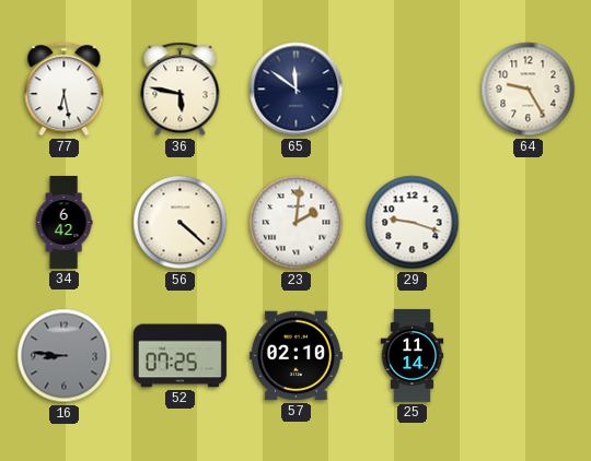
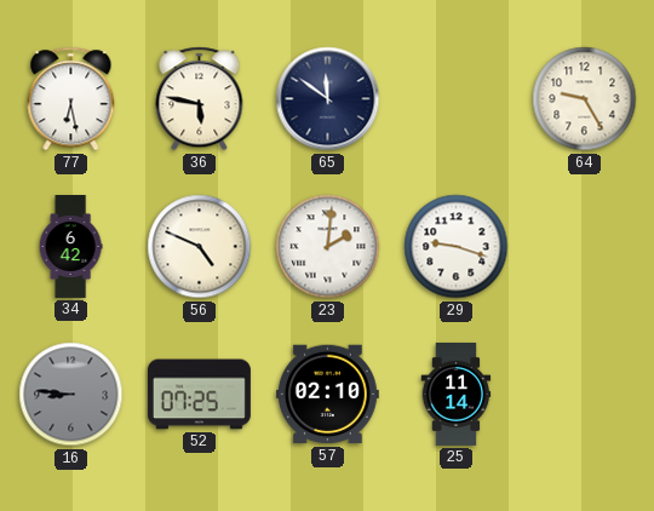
56: 4:22 -> 4:49 (200, 247)
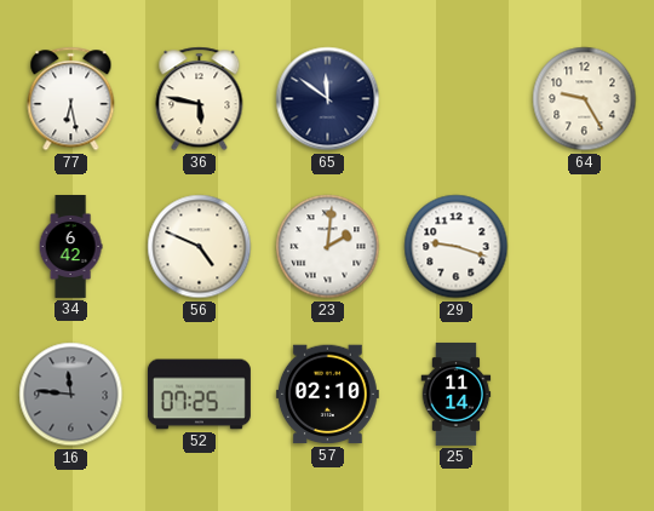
16: 8:46 -> 11:46 (71, 395)
